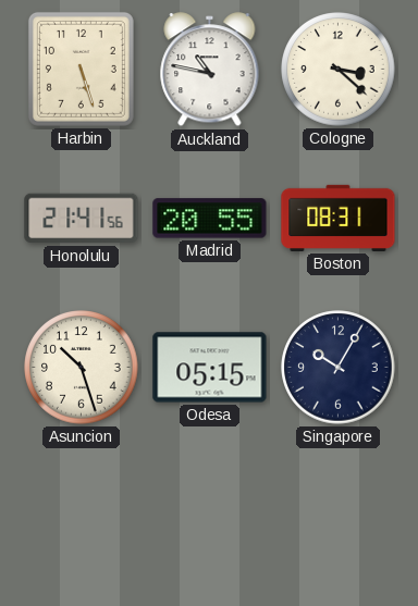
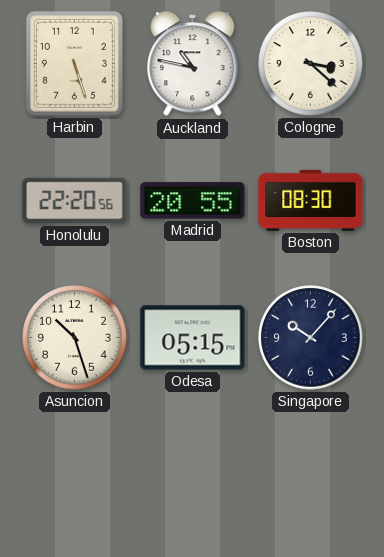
Honolulu: 21:41 -> 22:20 (75, 201)
Boston: 08:31 -> 08:30 (311, 200)
Singapore: 10:05 -> 10:07 (311, 338)
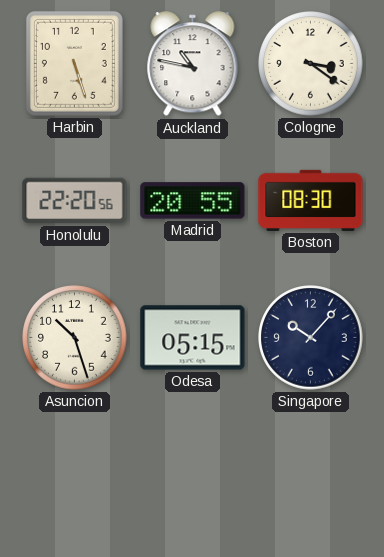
Cologne: 3:22 -> 3:21 (311, 64)
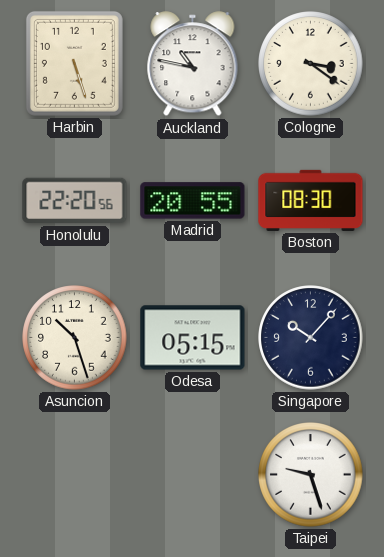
Taipei: none -> 9:27 (311, 475)
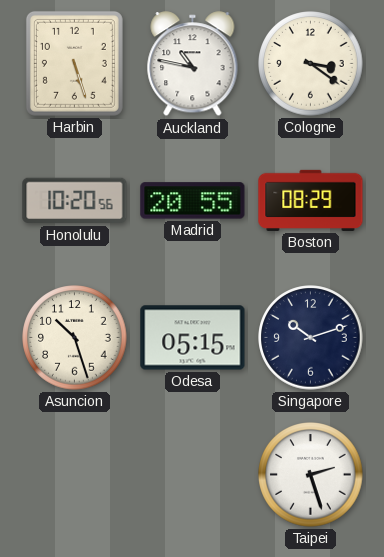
Honolulu: 22:20 -> 10:20 (75, 201)
Boston: 08:30 -> 08:29 (311, 200)
Singapore: 10:07 -> 10:12 (311, 338)
Taipei: 9:27 -> 2:27 (311, 475)
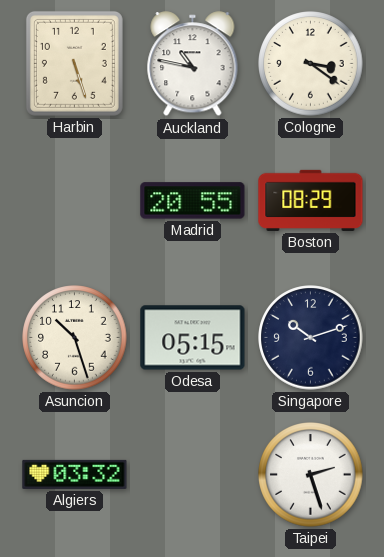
Honolulu: 10:20 -> none (75, 201)
Algiers: none -> 03:32 (75, 474)
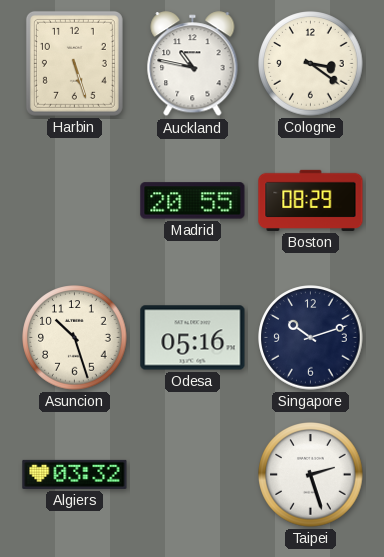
Odesa: 05:15 -> 05:16 (193, 338)
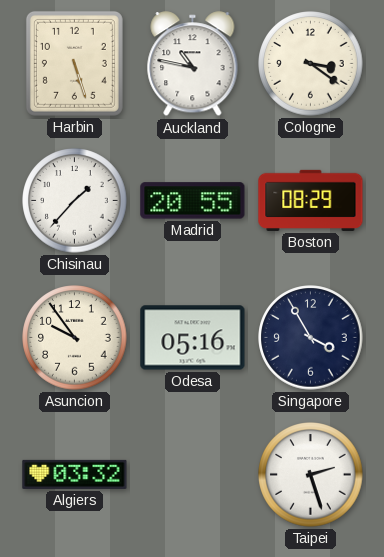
Chisinau: none -> 1:37 (75, 201)
Asuncion: 10:27 -> 9:54 (75, 338)
Singapore: 10:12 -> 3:55 (311, 338)
